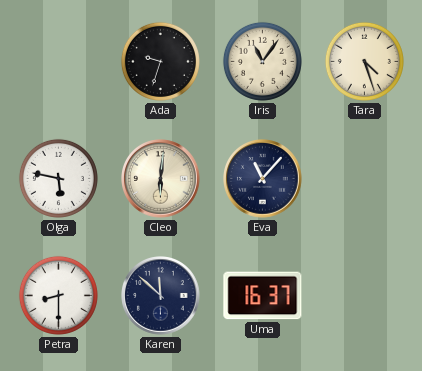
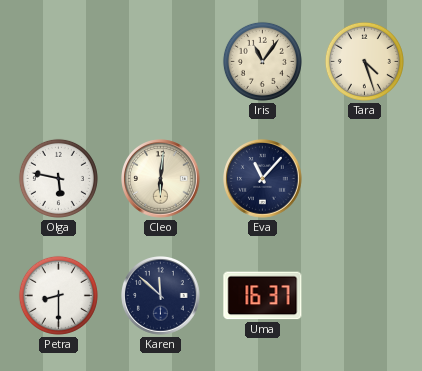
Ada: 9:33 -> none (160, 61)
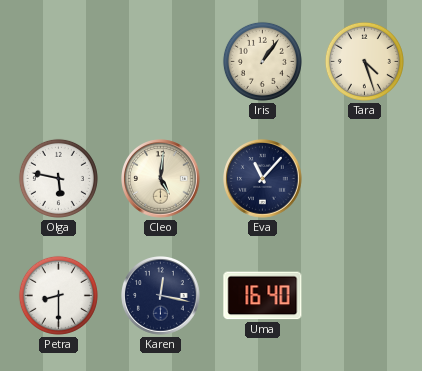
Iris: 11:06 -> 1:06 (262, 61)
Cleo: 6:01 -> 5:01 (161, 179)
Karen: 11:52 -> 12:17 (161, 296)
Uma: 16:37 -> 16:40 (263, 296)
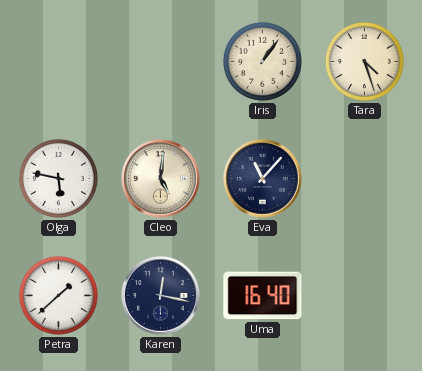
Petra: 8:30 -> 1:38 (58, 295)
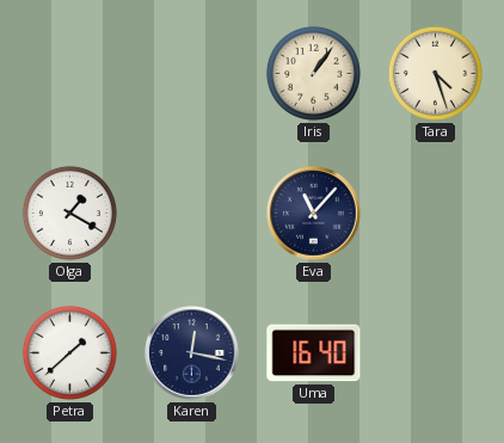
Olga: 5:47 -> 1:20 (69, 213)
Cleo: 5:01 -> none (161, 179)
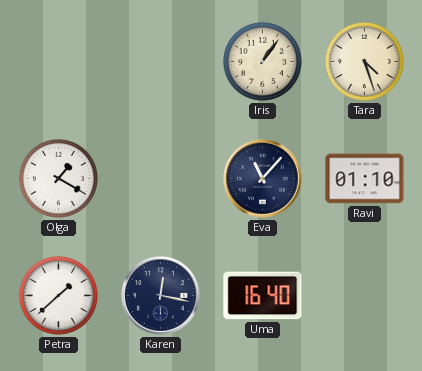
Ravi: none -> 01:10 (365, 179)
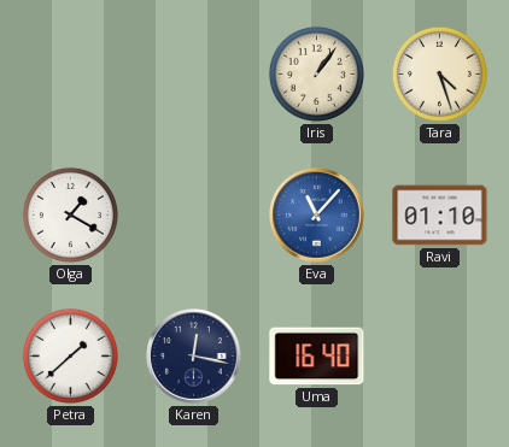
Eva dial: navy -> blue (317, 216)
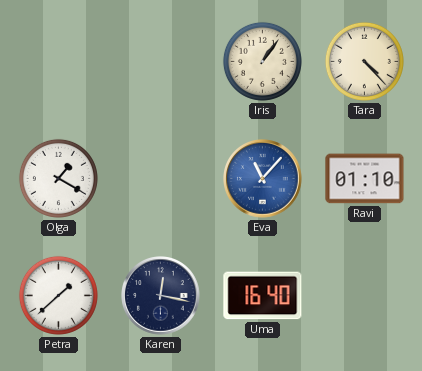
Tara: 4:27 -> 4:23 (364, 61)
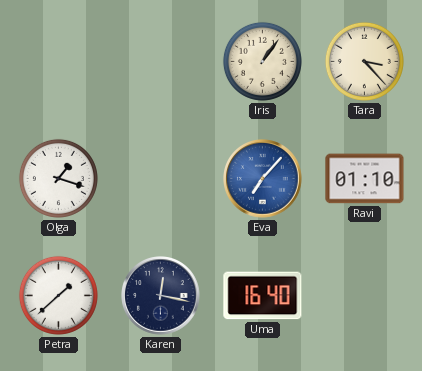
Tara: 4:23 -> 3:23 (364, 61)
Olga: 1:20 -> 1:18 (58, 178)
Eva: 11:07 -> 7:07 (263, 179)
